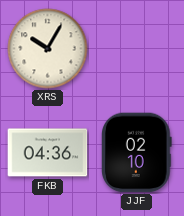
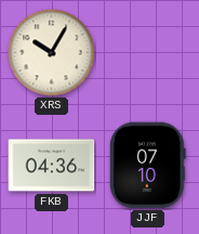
JJF: 02:10 -> 07:10 (148, 166)
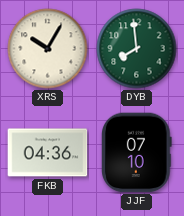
DYB: none -> 7:59 (137, 49)
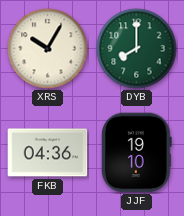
DYB: 7:59 -> 8:00 (137, 49)
JJF: 07:10 -> 19:10 (137, 153)
